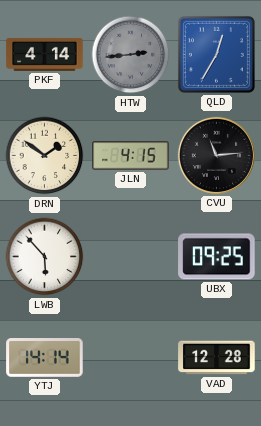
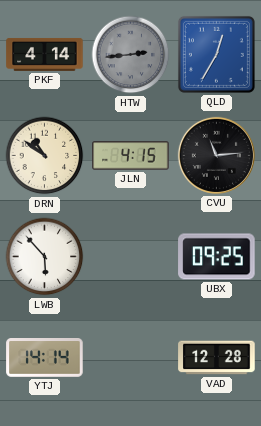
DRN: 1:51 -> 10:51 (45, 156)
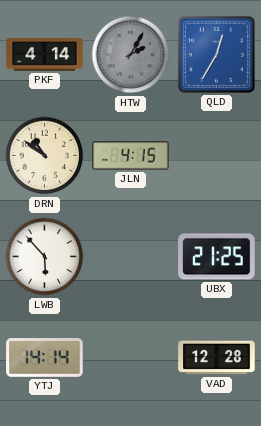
HTW: 2:44 -> 2:05 (131, 55)
CVU: 11:14 -> none (216, 155)
UBX: 09:25 -> 21:25 (217, 257)
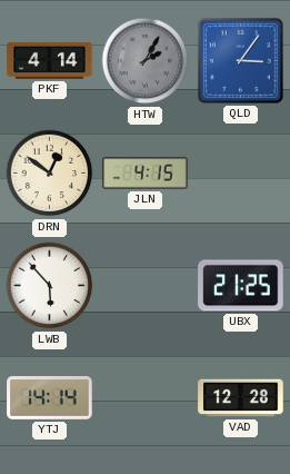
QLD: 12:35 -> 3:06 (240, 60)
DRN: 10:51 -> 12:51 (50, 174)
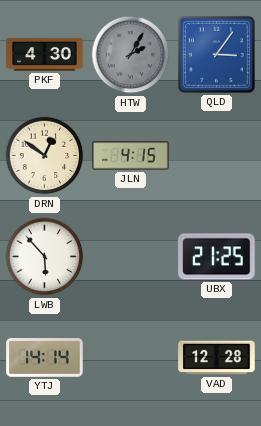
PKF: 4:14 -> 4:30 (45, 54)
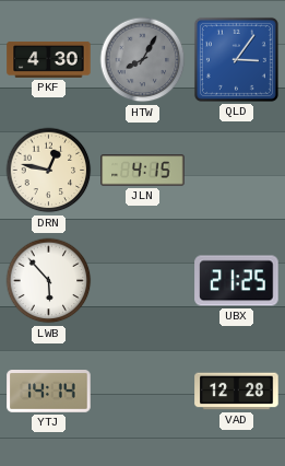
HTW: 2:05 -> 8:05 (143, 60)
DRN: 12:51 -> 12:47 (49, 171)
